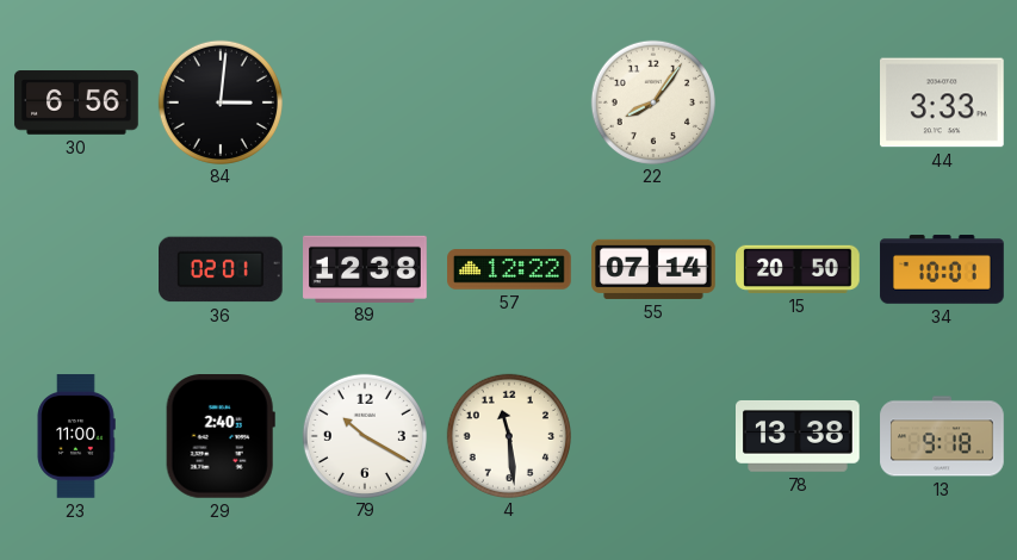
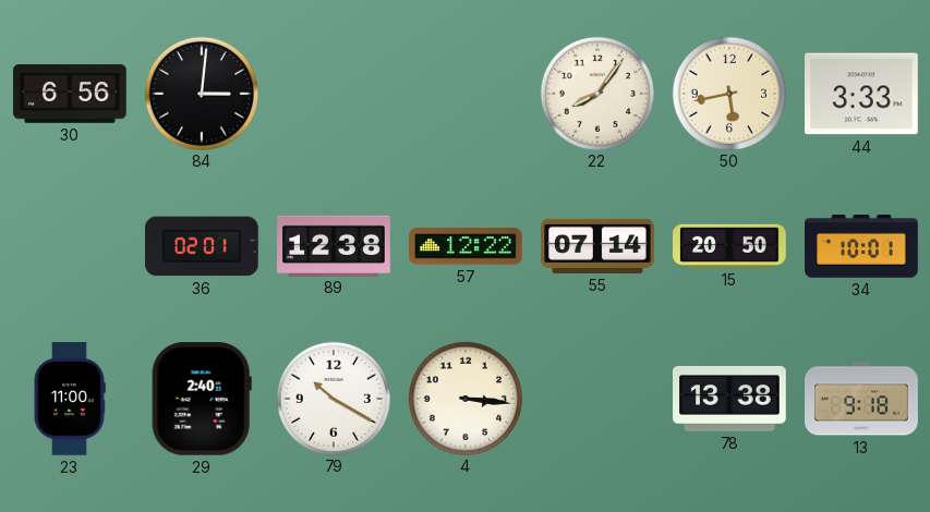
50: none -> 5:43 (728, 93)
4: 11:29 -> 3:16 (464, 398)
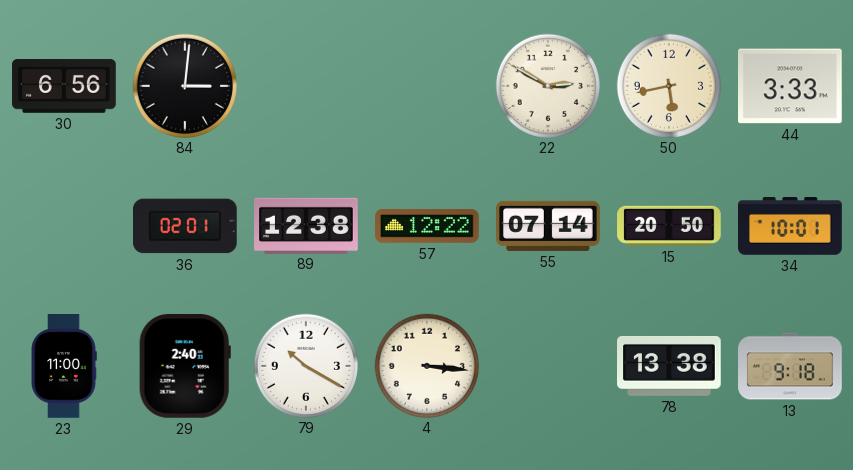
22: 8:06 -> 2:50 (547, 85)
